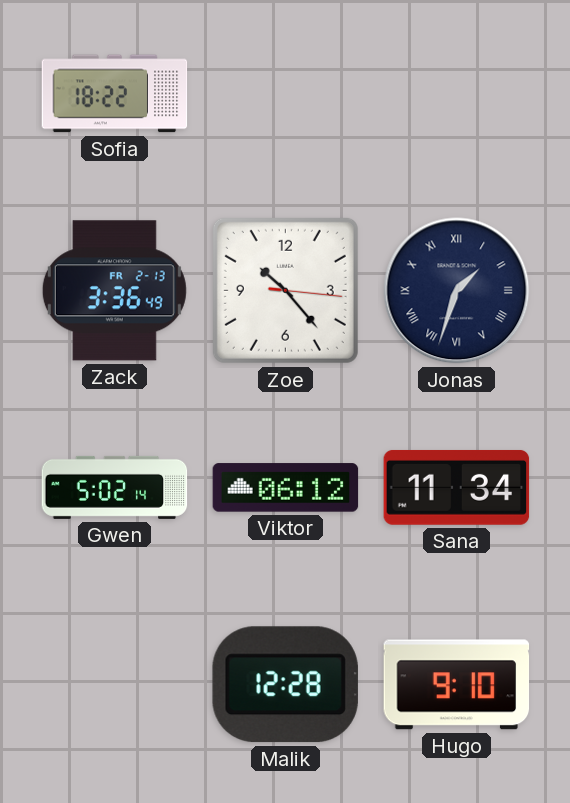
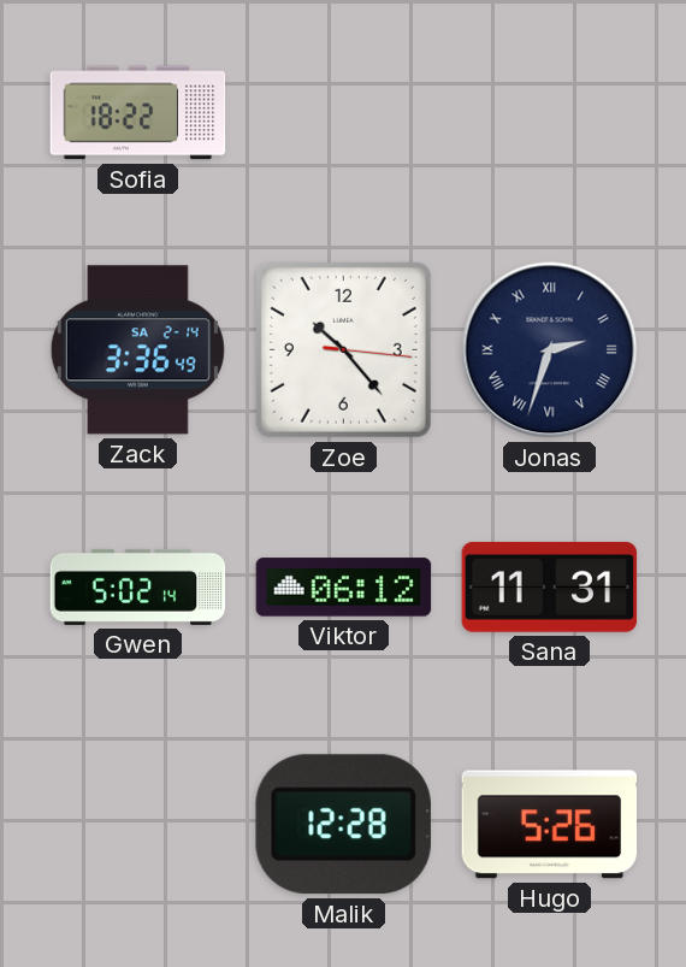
Zack date: FR 2-13 -> SA 2-14 (137, 350)
Jonas: 1:33 -> 2:33 (550, 350)
Sana: 11:34 -> 11:31 (550, 586)
Hugo: 9:10 -> 5:26 (550, 825)
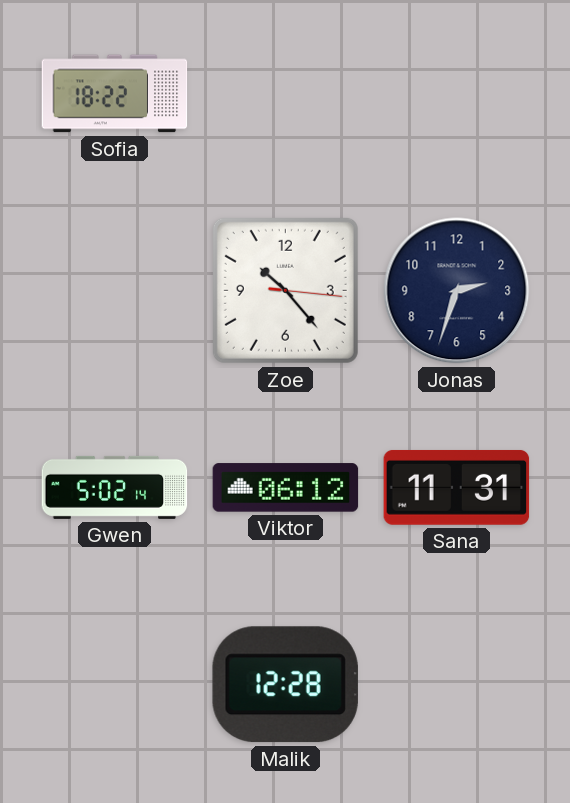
Zack: 3:36 -> none (137, 350)
Jonas numerals: Roman -> Arabic (457, 291)
Hugo: 5:26 -> none (550, 825)
